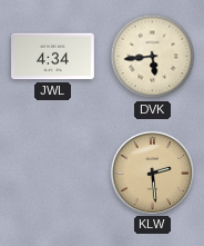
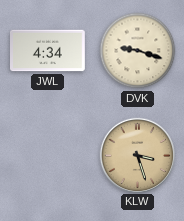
DVK: 5:44 -> 9:18 (138, 51)
KLW: 2:29 -> 3:27 (137, 155)
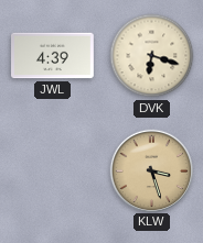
JWL: 4:34 -> 4:39 (53, 56)
DVK: 9:18 -> 6:18 (152, 56)
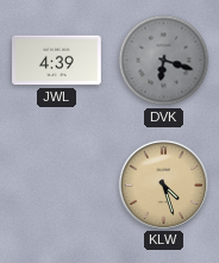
DVK dial: cream -> grey (164, 61)
KLW: 3:27 -> 4:27 (163, 184)
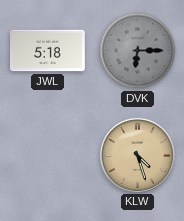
JWL: 4:39 -> 5:18 (48, 51)
DVK: 6:18 -> 6:15 (138, 51)
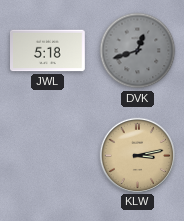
DVK: 6:15 -> 12:42 (138, 51)
KLW: 4:27 -> 3:13 (137, 155)
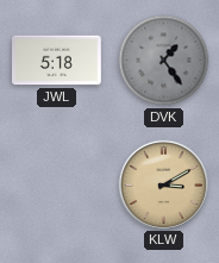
DVK: 12:42 -> 1:24 (164, 61)
KLW: 3:13 -> 3:10 (163, 184)
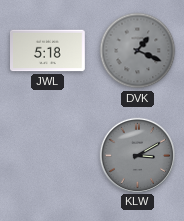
DVK: 1:24 -> 1:19 (138, 51)
KLW dial: champagne -> grey (137, 155)
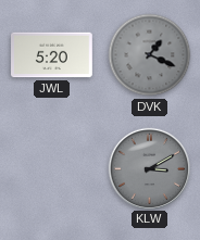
JWL: 5:18 -> 5:20 (52, 55)
